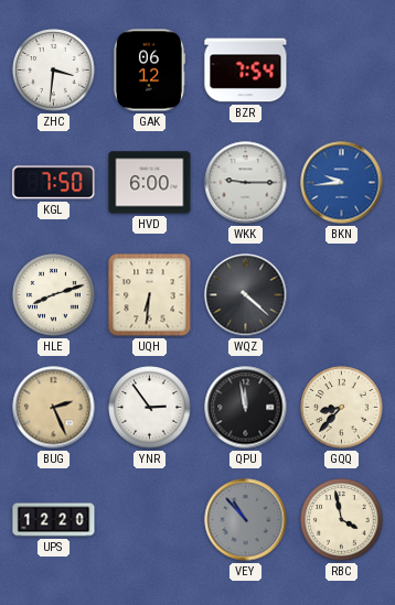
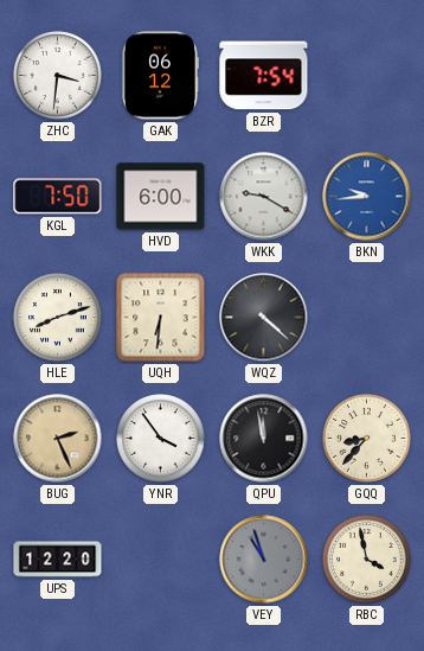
WKK: 9:15 -> 9:20 (264, 197)
YNR: 2:54 -> 3:54 (161, 439)
VEY: 10:53 -> 10:57 (264, 560)
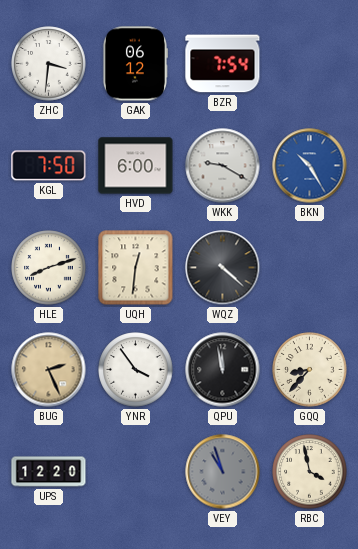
BKN: 9:44 -> 10:25 (310, 166)
UQH: 6:31 -> 12:31 (136, 268)
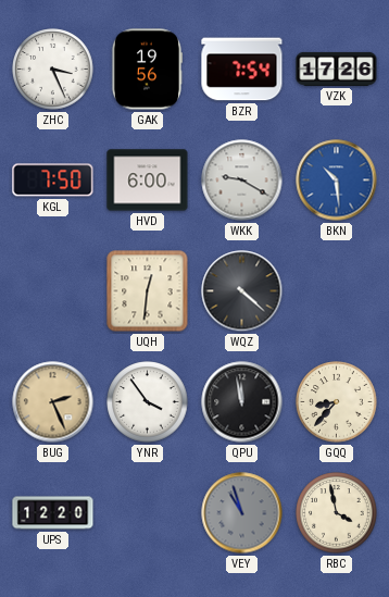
ZHC: 3:31 -> 3:26 (53, 70)
GAK: 06:12 -> 19:56 (147, 70)
VZK: none -> 17:26 (337, 69)
BKN: 10:25 -> 10:29 (337, 181)
HLE: 8:12 -> none (49, 268)
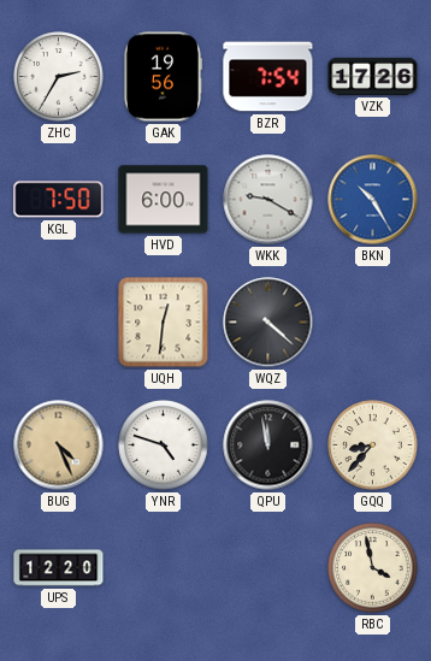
ZHC: 3:26 -> 2:35 (59, 77)
BKN: 10:29 -> 10:25 (373, 200)
BUG: 2:26 -> 4:26 (59, 445)
YNR: 3:54 -> 4:48 (164, 445)
VEY: 10:57 -> none (242, 513)
